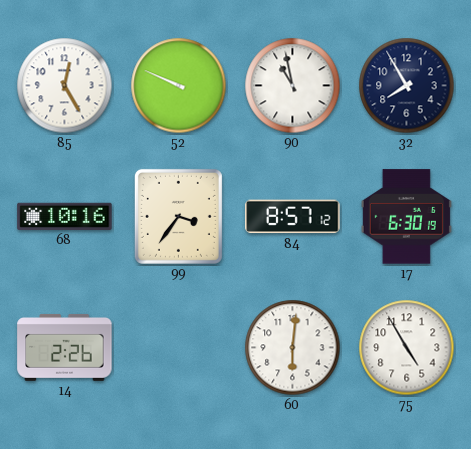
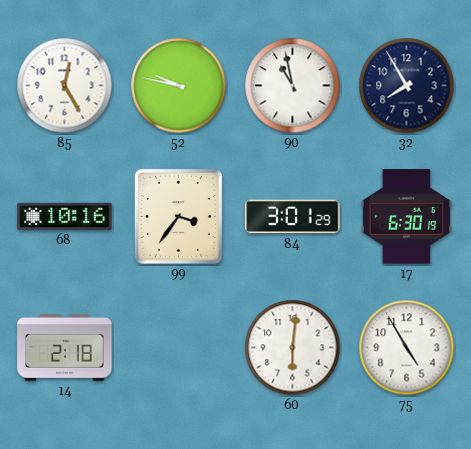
52: 9:49 -> 9:47 (179, 86)
84: 8:57 -> 3:01 (293, 217)
14: 2:26 -> 2:18 (65, 347)
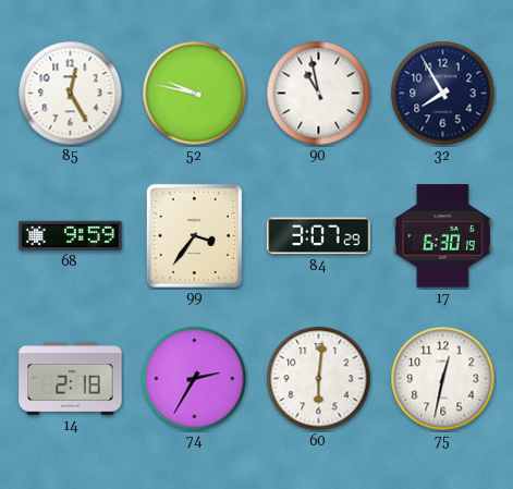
68: 10:16 -> 9:59 (71, 235)
84: 3:01 -> 3:07 (319, 236)
74: none -> 2:35 (195, 379)
75: 4:55 -> 12:32 (443, 379)
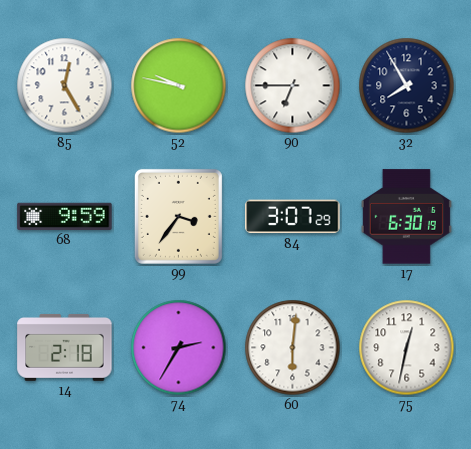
90: 10:58 -> 6:45 (293, 86)
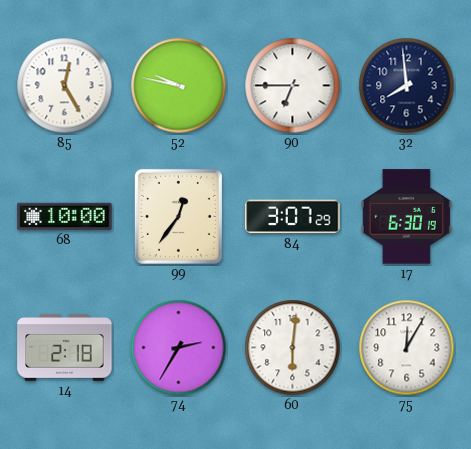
32: 7:55 -> 7:59 (407, 86)
68: 9:59 -> 10:00 (65, 216)
99: 3:36 -> 12:36 (178, 216)
75: 12:32 -> 12:05 (407, 348)
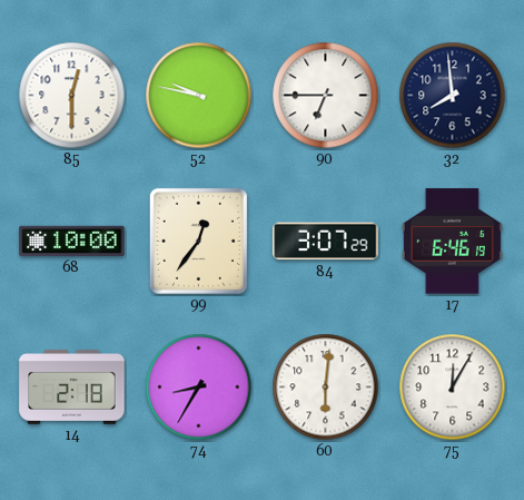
85: 12:25 -> 12:30 (72, 96)
17: 6:30 -> 6:46 (452, 242)
74: 2:35 -> 8:35 (199, 388)
